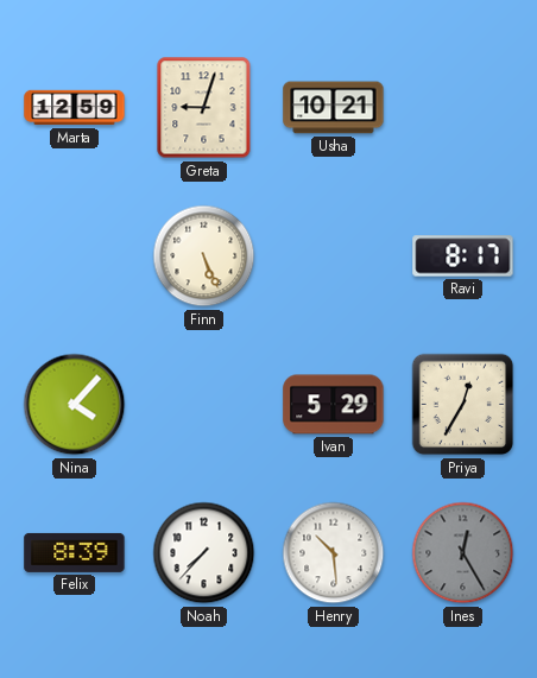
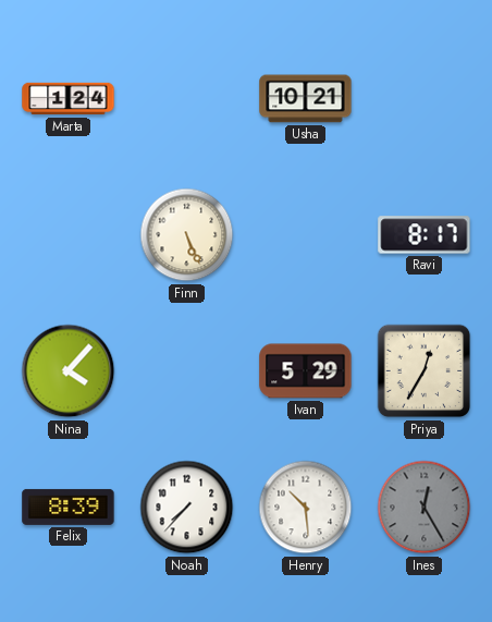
Marta: 12:59 -> 1:24 (69, 99)
Greta: 9:03 -> none (204, 108)
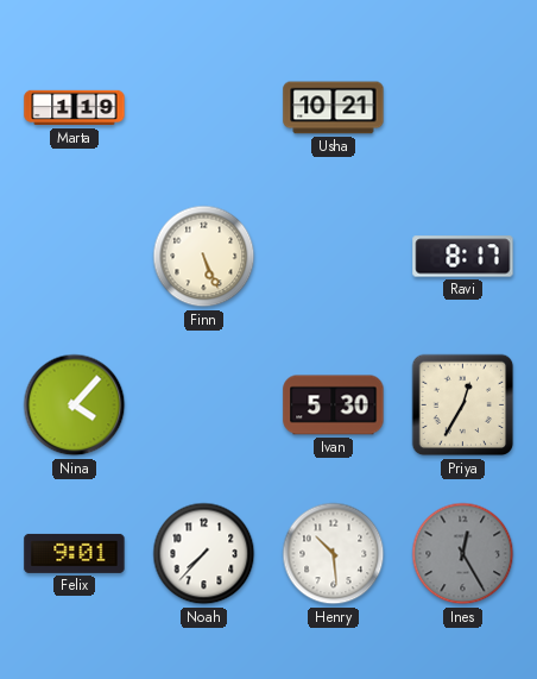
Marta: 1:24 -> 1:19 (75, 108)
Ivan: 5:29 -> 5:30 (334, 405)
Felix: 8:39 -> 9:01 (75, 553)
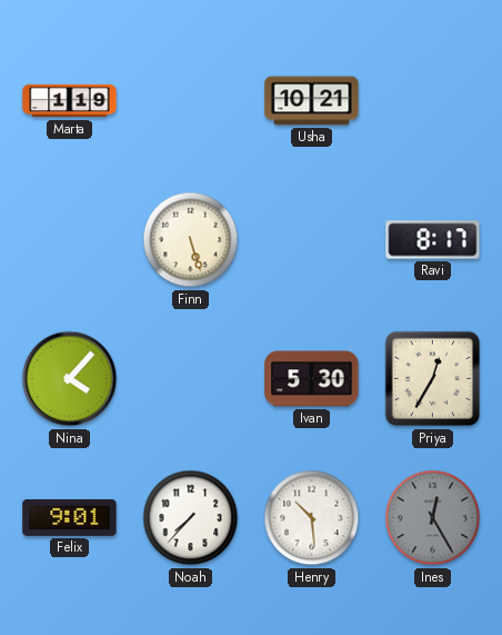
Finn: 5:26 -> 5:27 (191, 240)
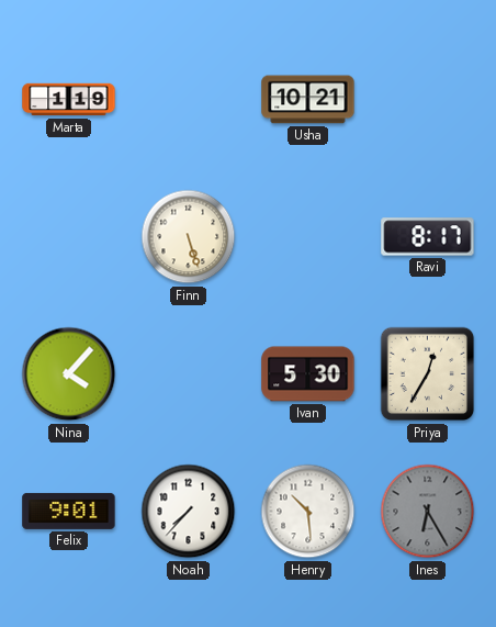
Ines: 12:25 -> 6:25 (428, 512)
